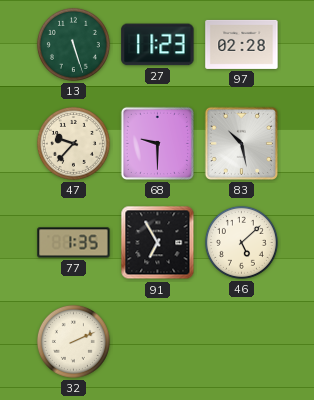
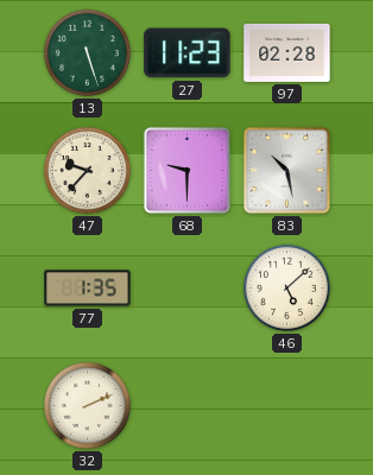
91: 6:55 -> none (158, 243)
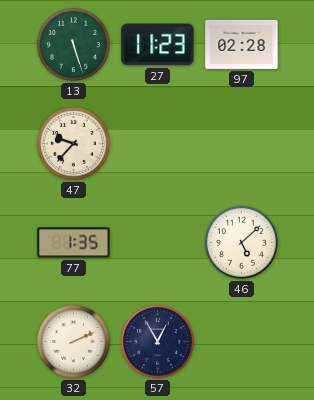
68: 9:30 -> none (186, 170)
83: 10:28 -> none (286, 170)
57: none -> 12:55 (157, 341)
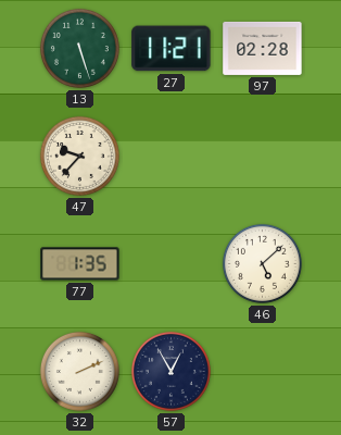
27: 11:23 -> 11:21 (172, 49)
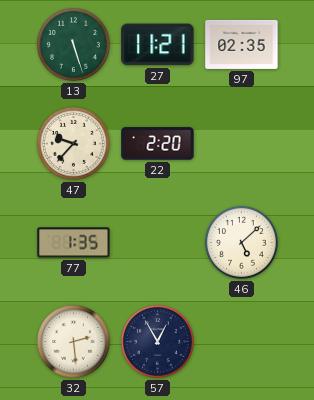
97: 02:28 -> 02:35 (242, 44)
22: none -> 2:20 (158, 144)
32: 2:11 -> 2:29 (73, 341)
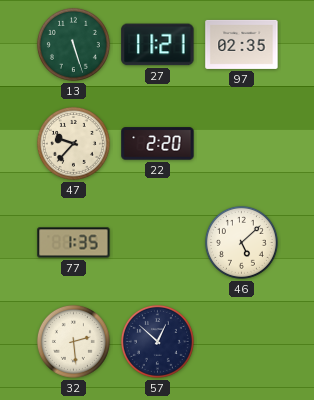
57: 12:55 -> 12:52 (157, 341)
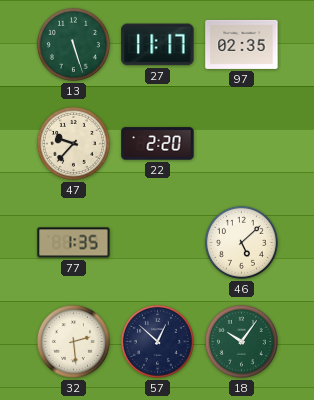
27: 11:21 -> 11:17 (158, 45)
18: none -> 10:06 (241, 341)
